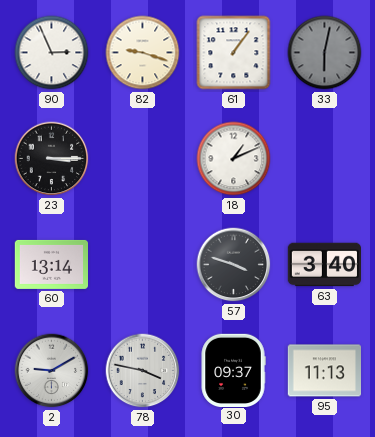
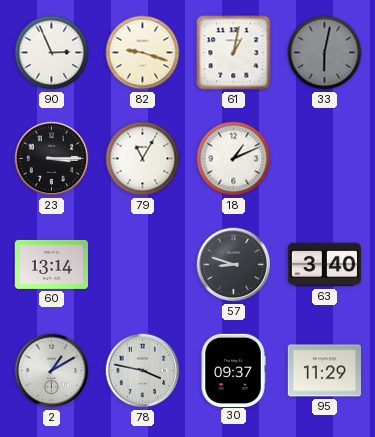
61: 1:06 -> 1:02 (234, 53)
79: none -> 11:05 (143, 159)
57: 3:48 -> 8:48 (234, 265)
2: 9:10 -> 1:10 (52, 371)
95: 11:13 -> 11:29 (324, 371)
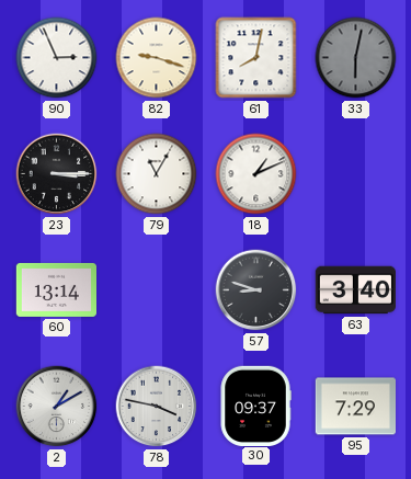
61: 1:02 -> 8:02 (256, 58)
95: 11:29 -> 7:29 (355, 407)
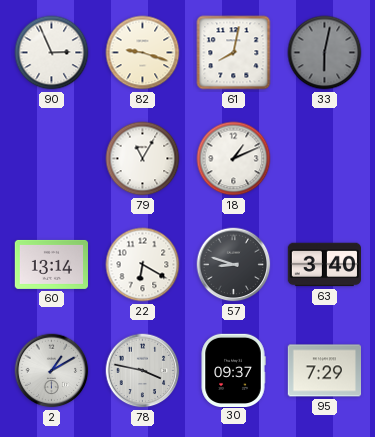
23: 3:15 -> none (57, 174)
22: none -> 6:20 (143, 265)
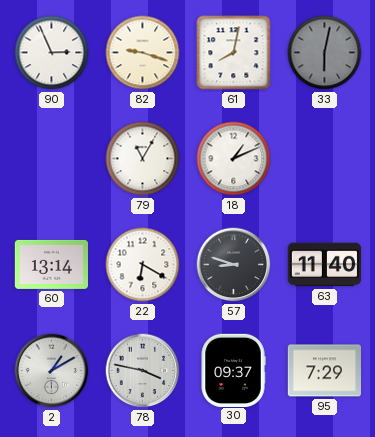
63: 3:40 -> 11:40 (324, 265)
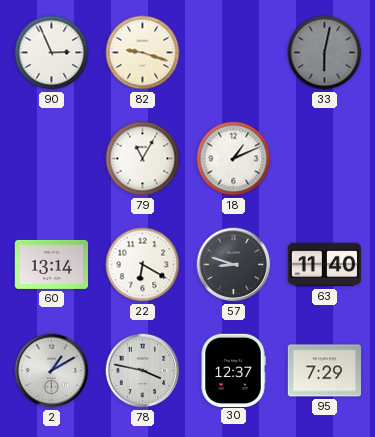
61: 8:02 -> none (234, 53)
30: 09:37 -> 12:37 (233, 370)
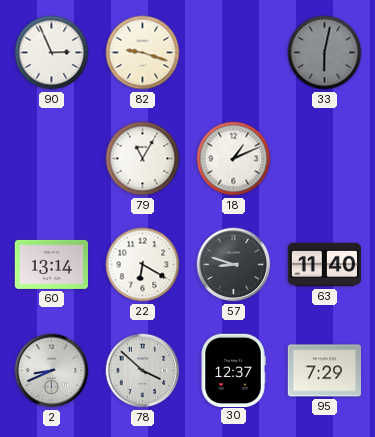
2: 1:10 -> 8:41 (52, 371)
78: 3:47 -> 3:52 (143, 371)
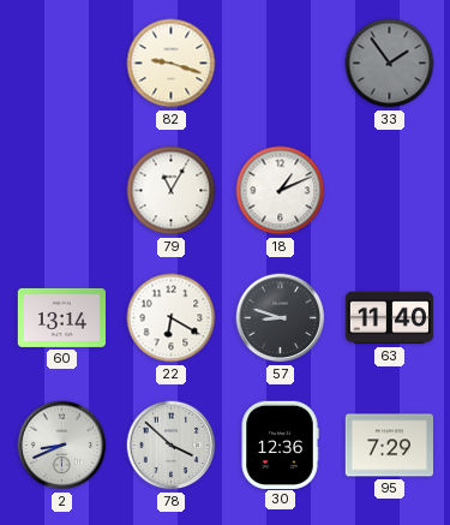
90: 2:56 -> none (52, 53)
33: 6:02 -> 1:54 (390, 64)
30: 12:37 -> 12:36 (280, 445)
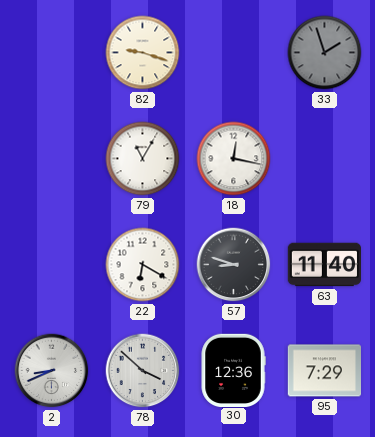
33: 1:54 -> 1:57 (325, 53)
18: 1:11 -> 12:17 (234, 159)
60: 13:14 -> none (61, 317)
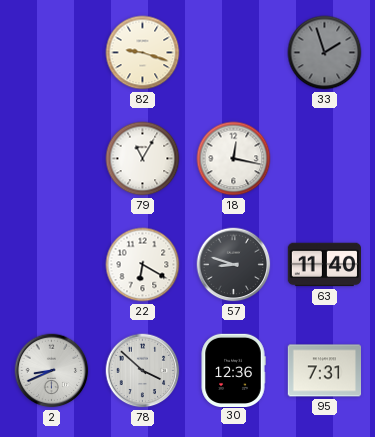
95: 7:29 -> 7:31 (324, 371)
